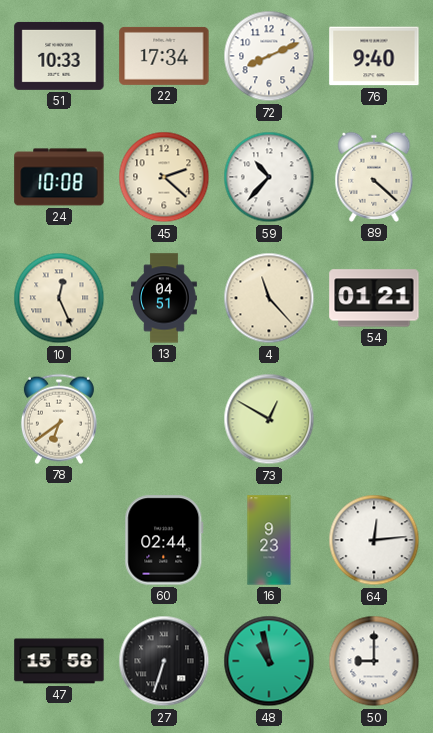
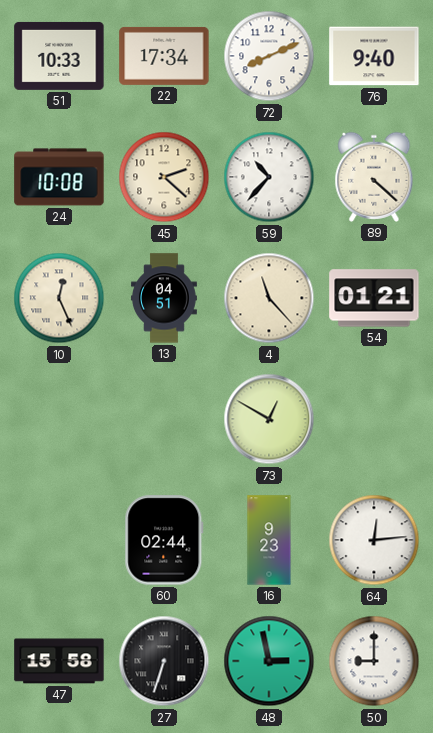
78: 6:39 -> none (59, 419)
48: 10:58 -> 2:58 (269, 661)
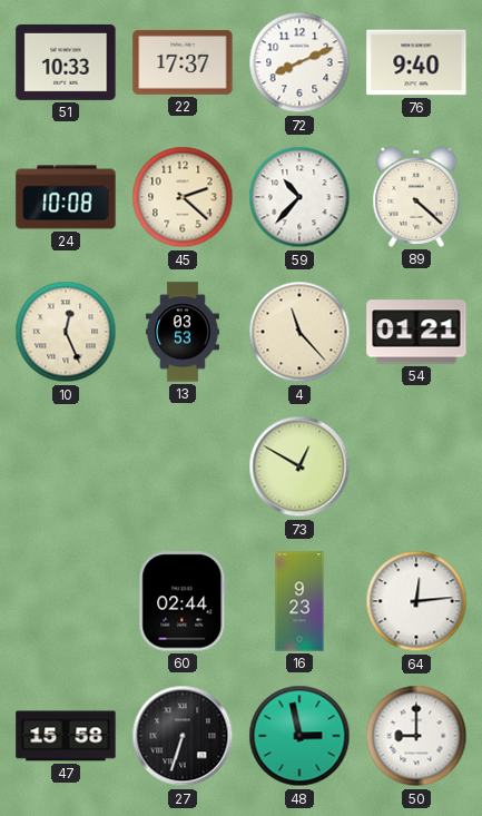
22: 17:34 -> 17:37 (183, 62)
13: 04:51 -> 03:53 (183, 332)
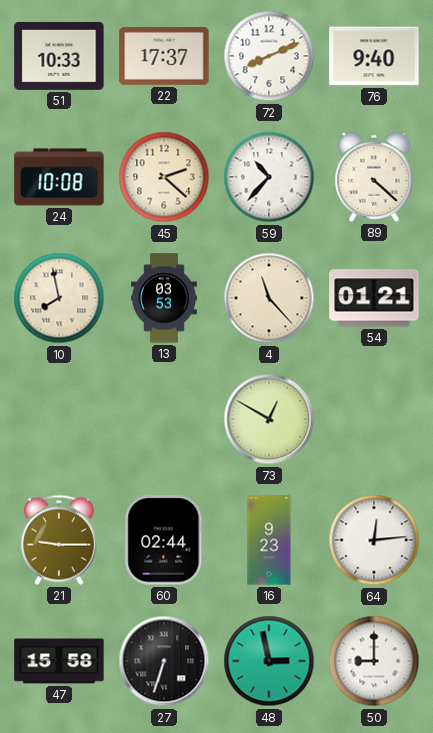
10: 12:26 -> 7:58 (59, 298)
21: none -> 9:15 (59, 540)
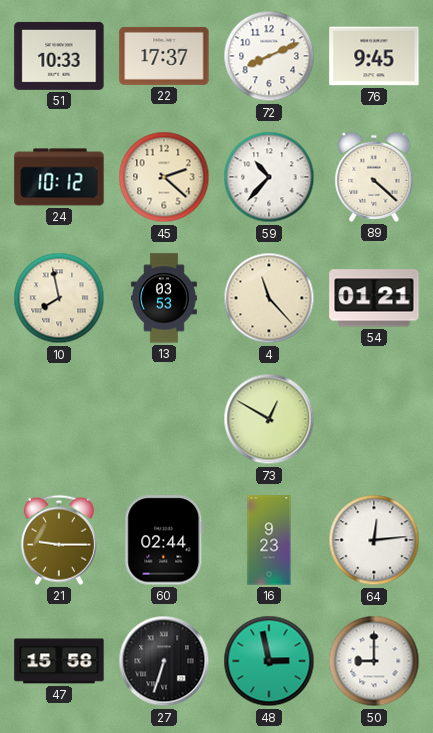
76: 9:40 -> 9:45 (374, 56)
24: 10:08 -> 10:12 (59, 177)
